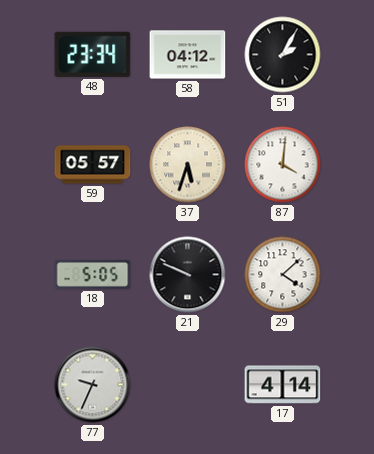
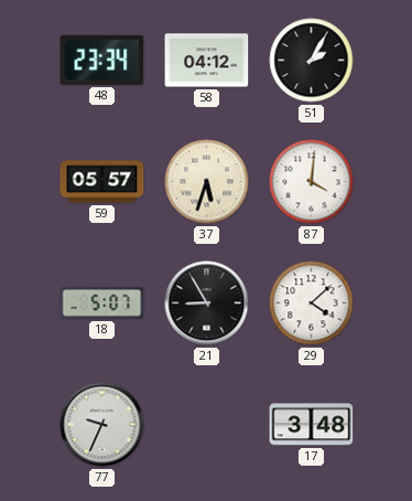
18: 5:05 -> 5:07 (102, 302)
21: 9:49 -> 8:55 (207, 303)
17: 4:14 -> 3:48 (312, 425)
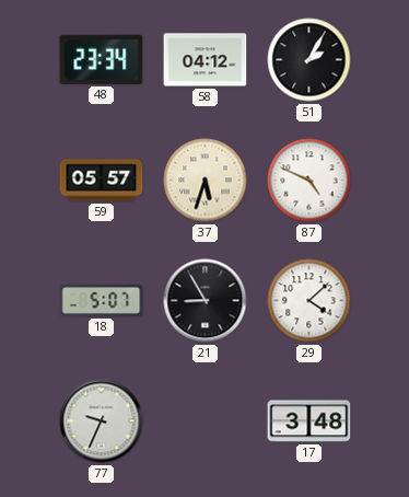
87: 4:01 -> 4:49 (309, 181)
